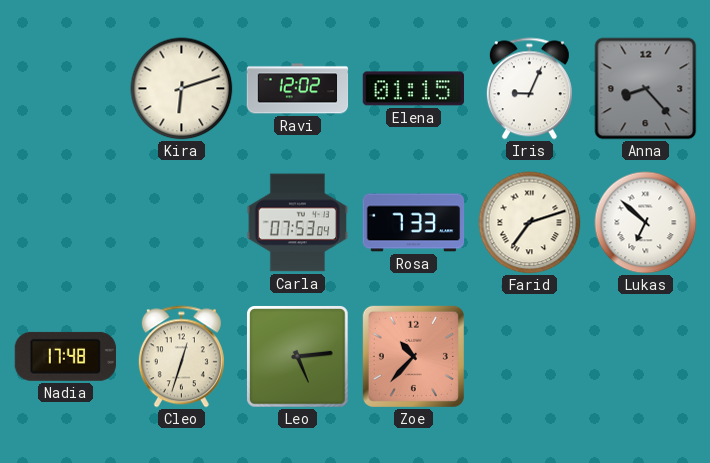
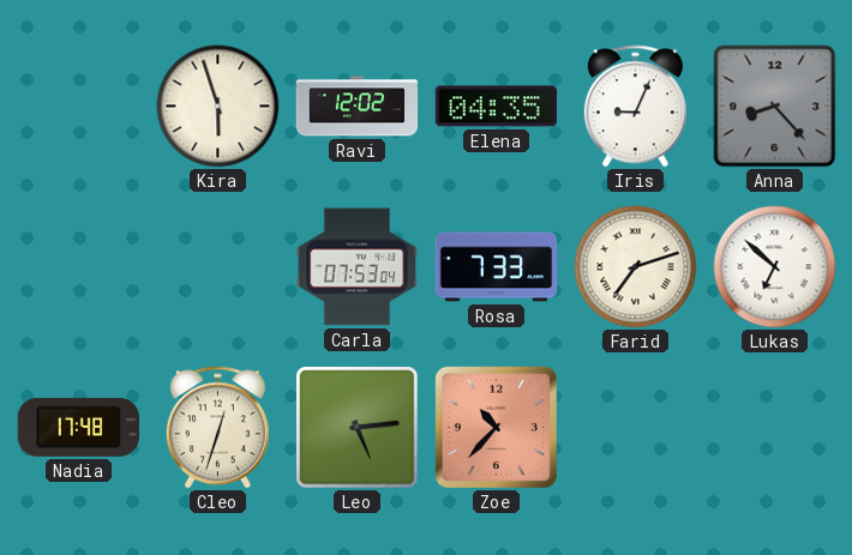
Kira: 6:12 -> 5:57 (218, 107)
Elena: 01:15 -> 04:35 (496, 107)
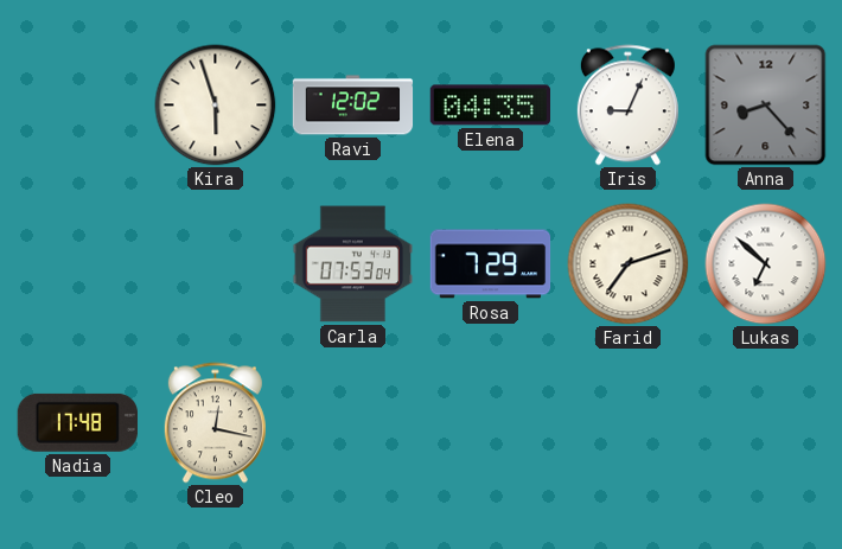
Rosa: 7:33 -> 7:29 (491, 264)
Cleo: 12:33 -> 12:17 (215, 423)
Leo: 5:14 -> none (358, 428)
Zoe: 10:37 -> none (496, 427)
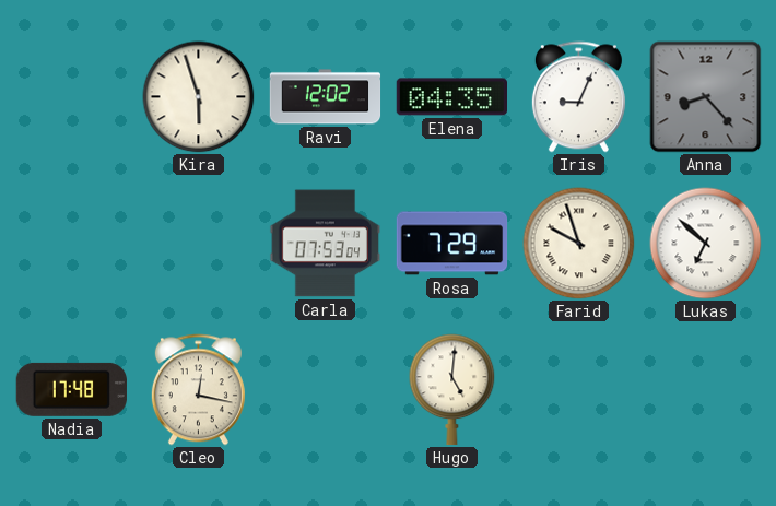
Farid: 7:12 -> 9:57 (579, 244)
Hugo: none -> 5:01 (452, 389)
